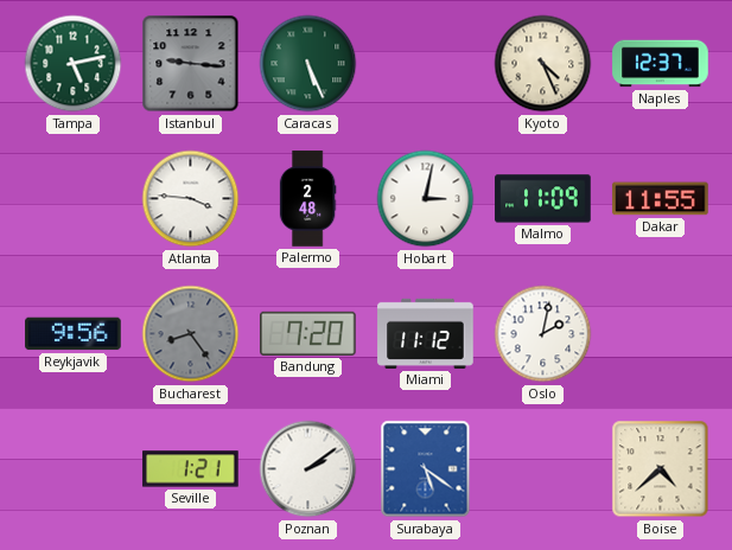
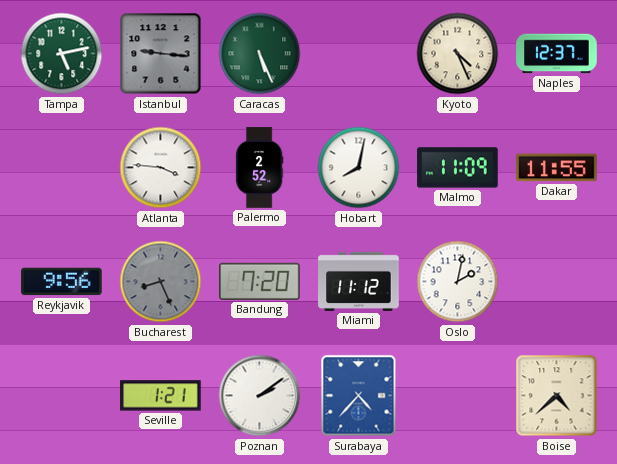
Palermo: 2:48 -> 2:52 (259, 168)
Hobart: 3:02 -> 8:02 (359, 168)
Bucharest: 8:24 -> 8:26 (161, 282)
Surabaya: 5:21 -> 4:37 (359, 396)
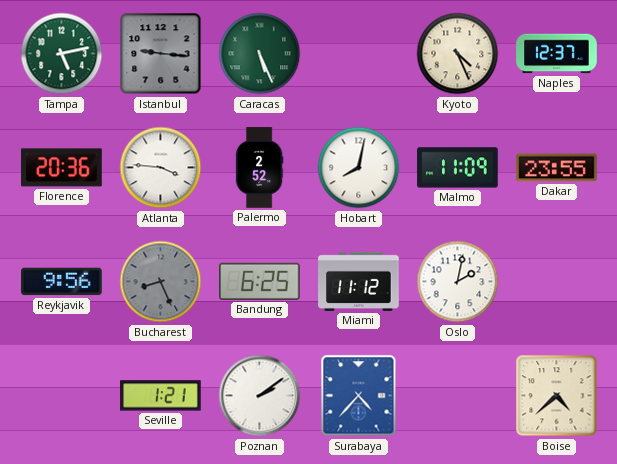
Florence: none -> 20:36 (62, 168)
Dakar: 11:55 -> 23:55 (557, 168)
Bandung: 7:20 -> 6:25 (260, 281)
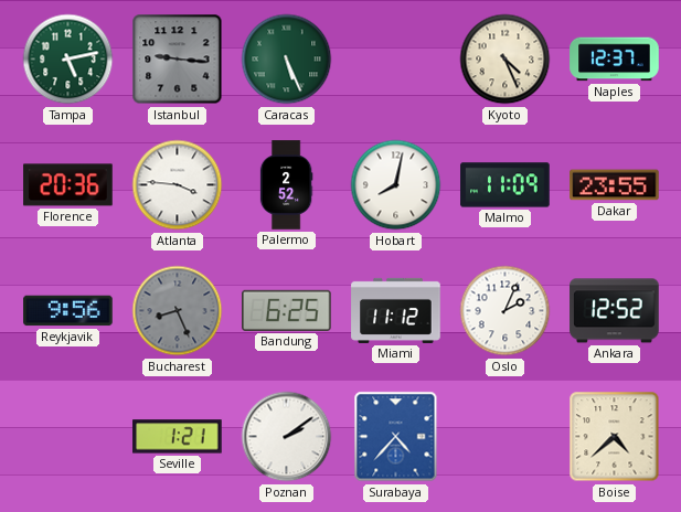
Oslo: 2:02 -> 2:04 (506, 311)
Ankara: none -> 12:52 (615, 311)
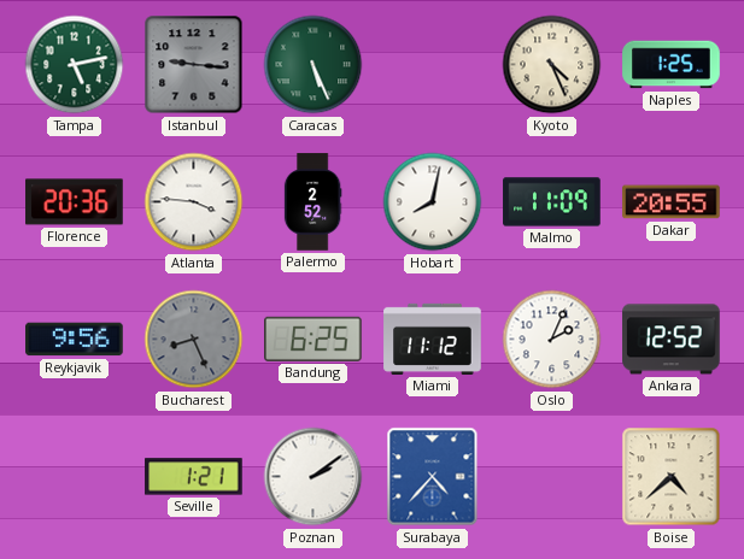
Naples: 12:37 -> 1:25 (672, 65)
Dakar: 23:55 -> 20:55 (672, 202)
